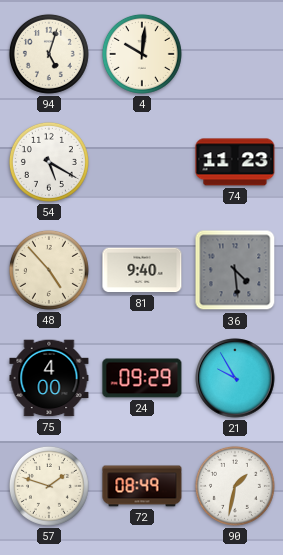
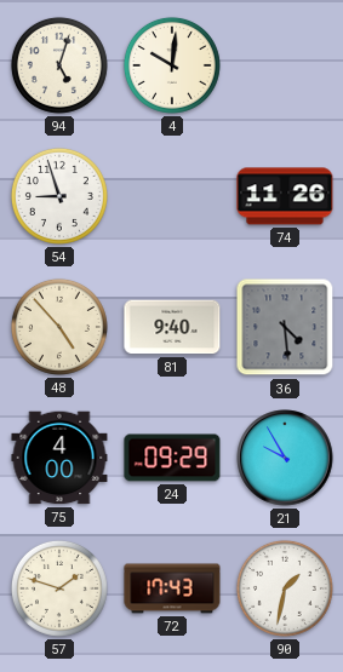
54: 5:20 -> 8:57 (59, 196)
74: 11:23 -> 11:26 (285, 196)
72: 08:49 -> 17:43 (172, 588)
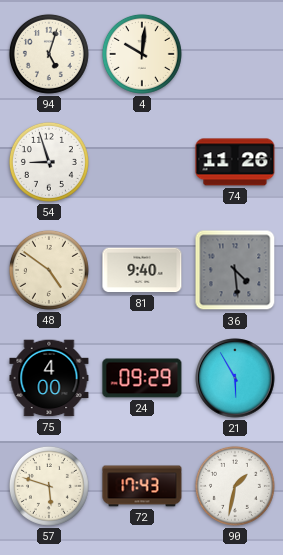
48: 4:53 -> 4:51 (49, 270)
21: 9:55 -> 5:55 (235, 378)
57: 1:48 -> 5:48 (49, 486)
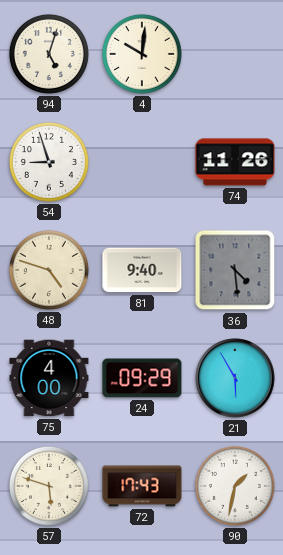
48: 4:51 -> 4:48 (49, 270)
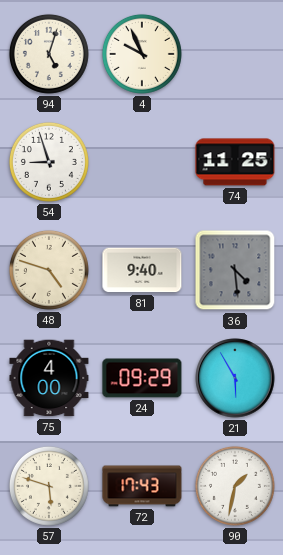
4: 10:01 -> 9:56 (142, 54)
74: 11:26 -> 11:25 (235, 162)
